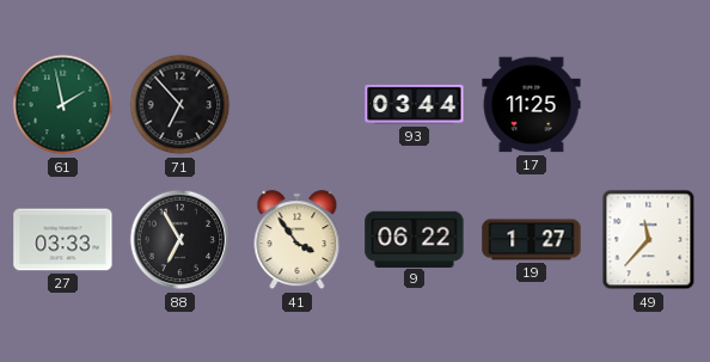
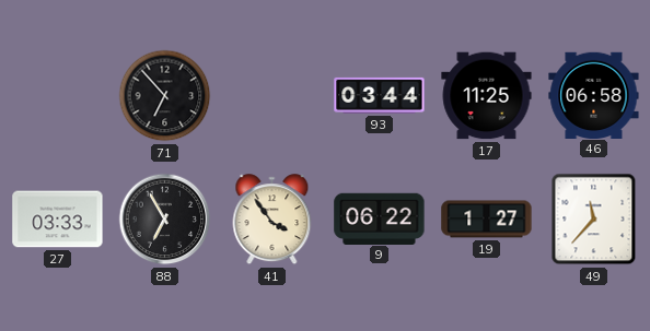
61: 1:58 -> none (63, 105)
46: none -> 06:58 (594, 95)
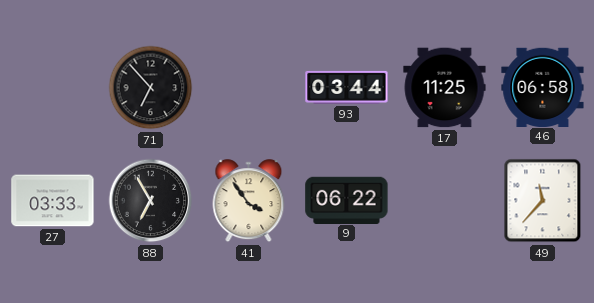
19: 1:27 -> none (487, 220)
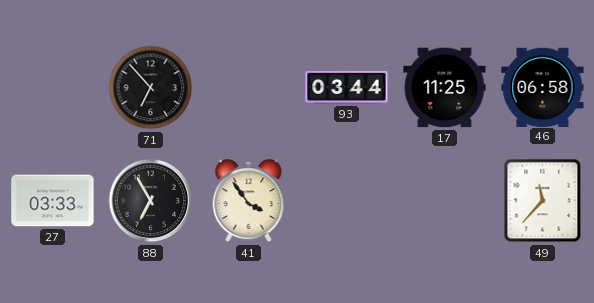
9: 06:22 -> none (347, 200)
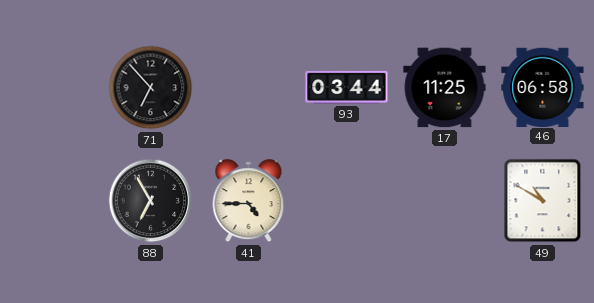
27: 03:33 -> none (53, 201)
41: 3:54 -> 4:45 (249, 201)
49: 11:37 -> 10:50 (543, 201)
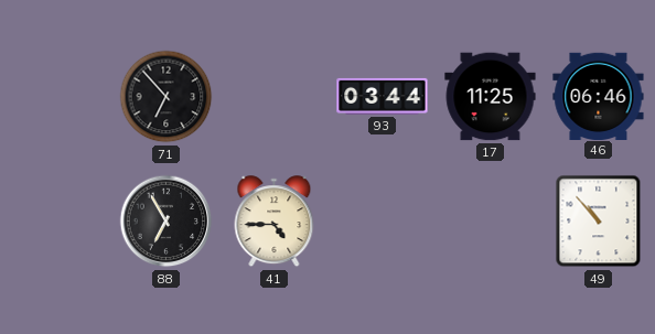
46: 06:58 -> 06:46 (599, 96)
49: 10:50 -> 10:53 (599, 222)
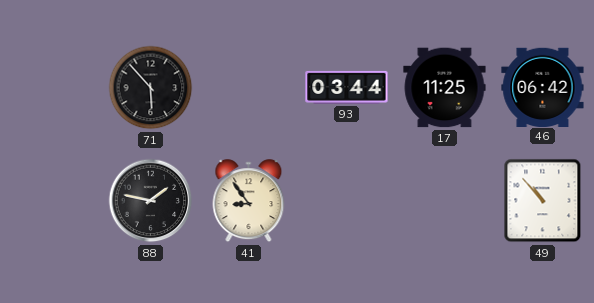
71: 6:53 -> 5:53 (151, 88)
46: 06:46 -> 06:42 (543, 87)
88: 6:55 -> 1:47 (151, 201)
41: 4:45 -> 8:54 (249, 201)
